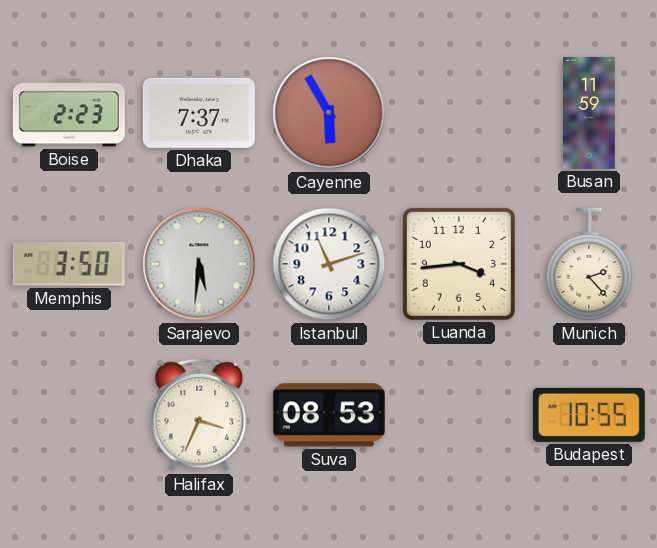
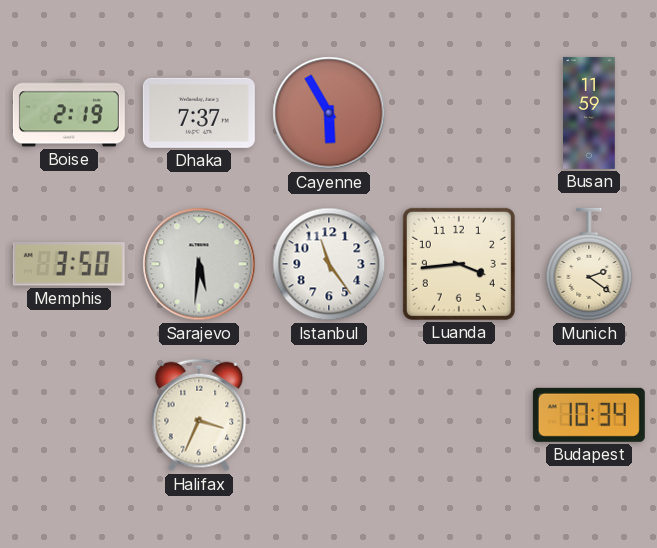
Boise: 2:23 -> 2:19 (69, 113)
Istanbul: 11:12 -> 11:24 (329, 264)
Munich: 2:23 -> 2:21 (589, 264)
Suva: 08:53 -> none (329, 415)
Budapest: 10:55 -> 10:34 (589, 415)
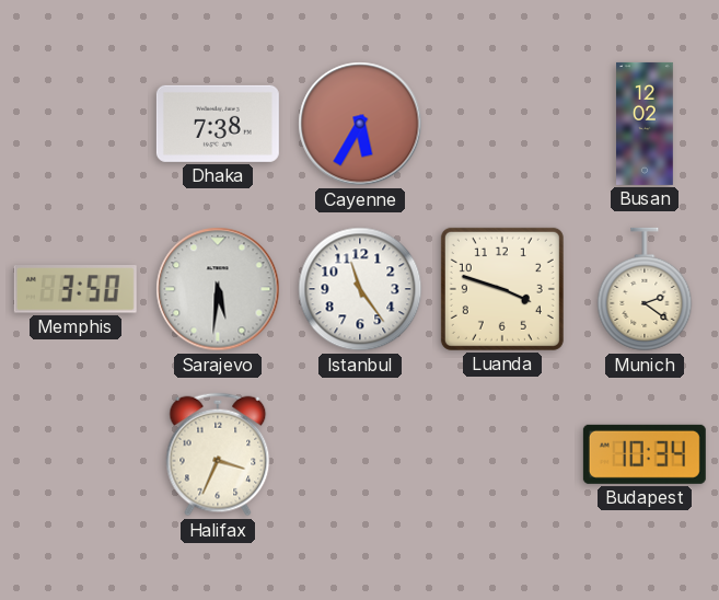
Boise: 2:19 -> none (69, 113)
Dhaka: 7:37 -> 7:38 (218, 124)
Cayenne: 5:55 -> 5:35 (360, 124)
Busan: 11:59 -> 12:02 (646, 124)
Luanda: 3:44 -> 3:48 (502, 289)
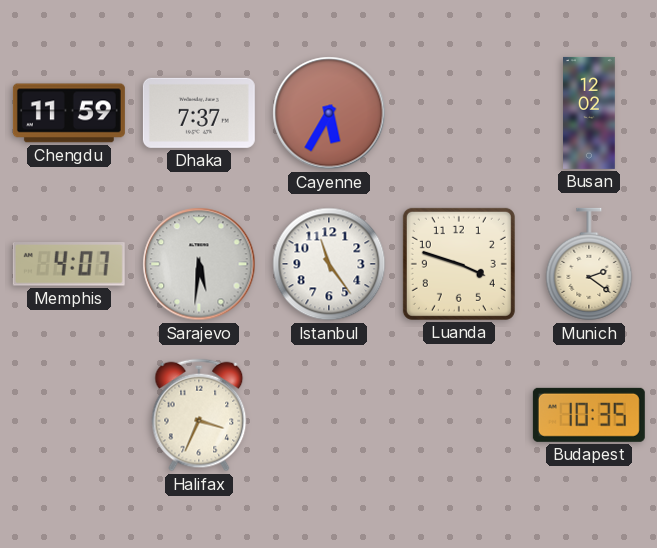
Chengdu: none -> 11:59 (69, 113)
Dhaka: 7:38 -> 7:37 (199, 113)
Memphis: 3:50 -> 4:07 (69, 265)
Budapest: 10:34 -> 10:35 (589, 415)
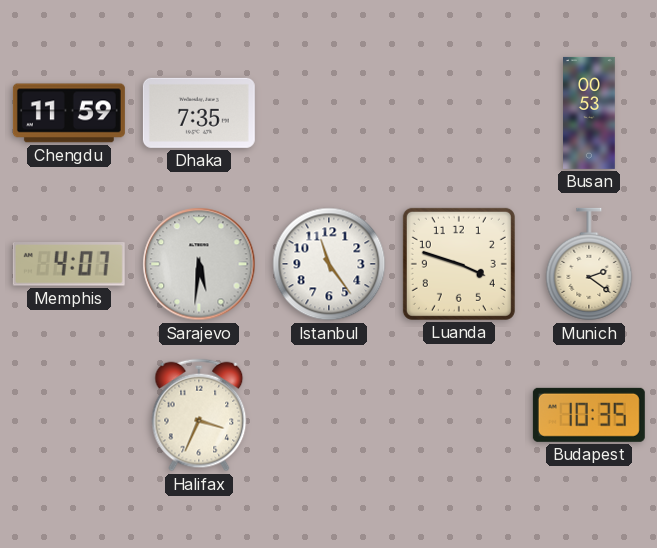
Dhaka: 7:37 -> 7:35 (199, 113)
Cayenne: 5:35 -> none (329, 113)
Busan: 12:02 -> 00:53 (590, 113)
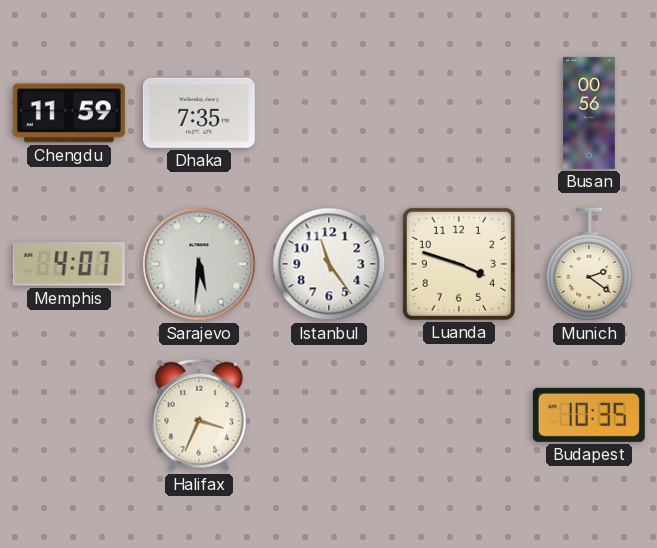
Busan: 00:53 -> 00:56 (590, 113)
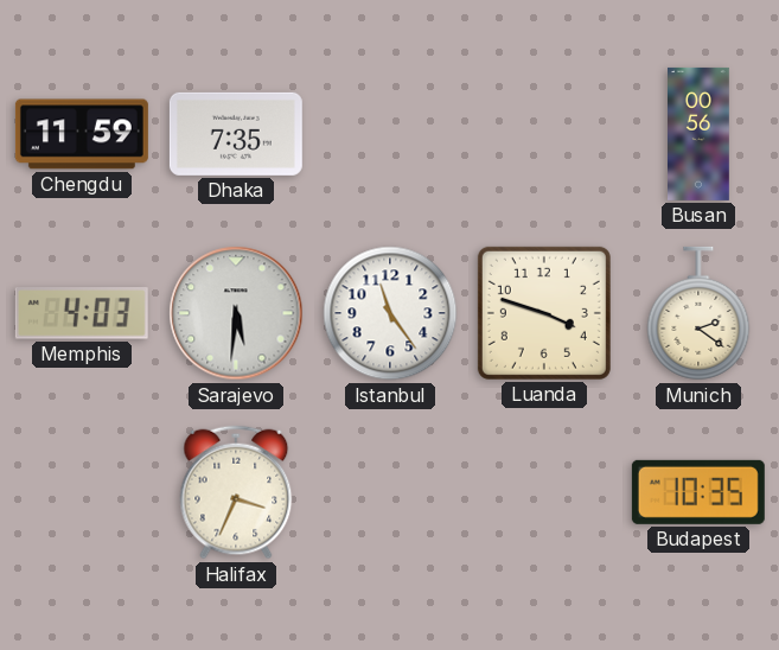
Memphis: 4:07 -> 4:03 (82, 314)
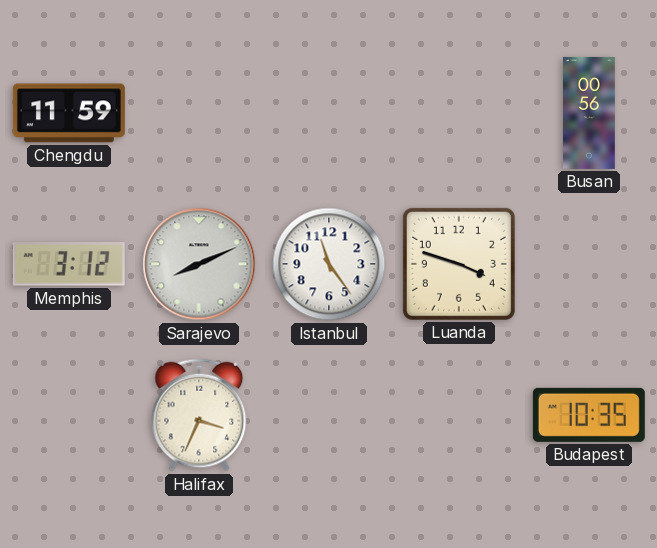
Dhaka: 7:35 -> none (236, 134)
Memphis: 4:03 -> 3:12 (69, 265)
Sarajevo: 5:31 -> 8:11 (199, 264)
Munich: 2:21 -> none (698, 313)
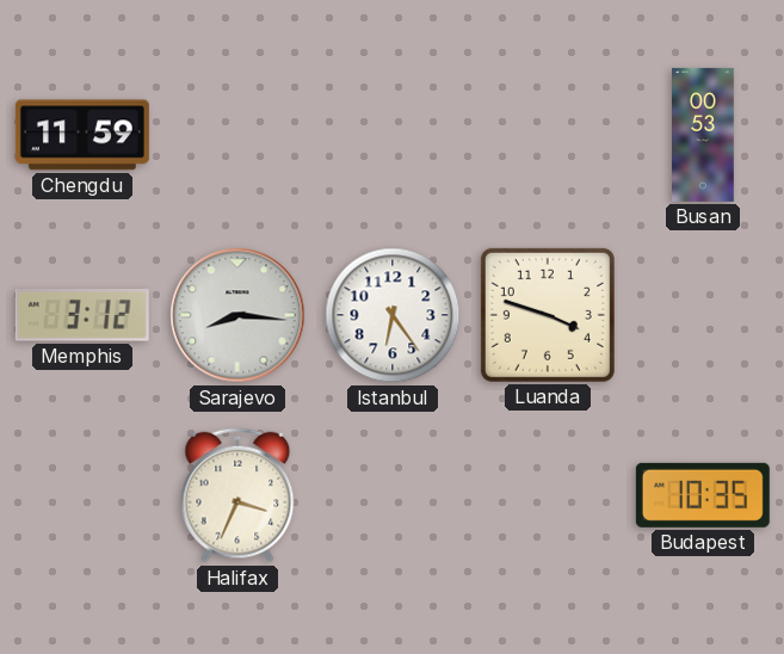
Busan: 00:56 -> 00:53 (704, 135)
Sarajevo: 8:11 -> 8:16 (237, 315)
Istanbul: 11:24 -> 6:24 (393, 315)
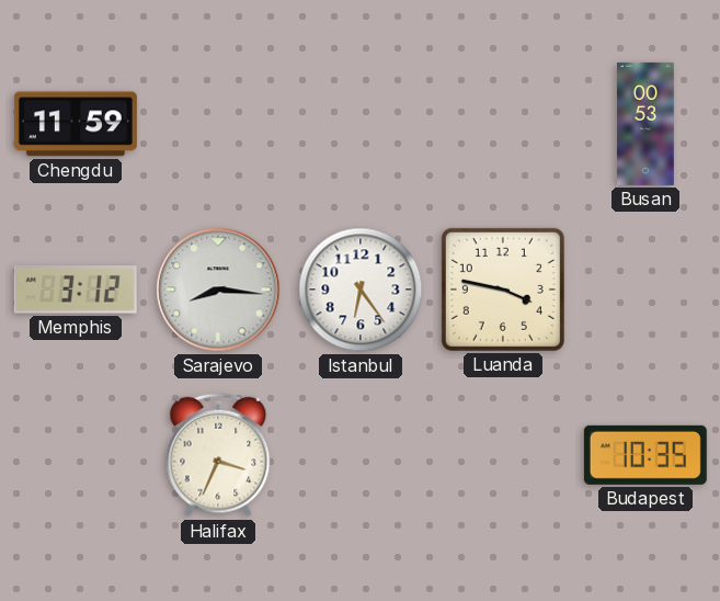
Luanda: 3:48 -> 3:47 (503, 290)
